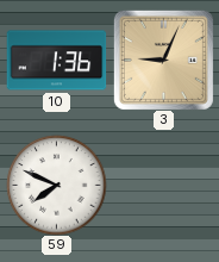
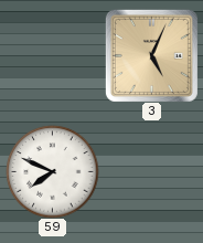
10: 1:36 -> none (56, 61)
3: 9:04 -> 5:04 (151, 55)
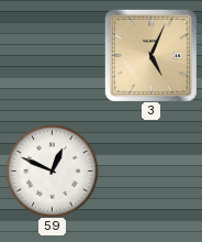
59: 7:49 -> 12:49 (52, 170)
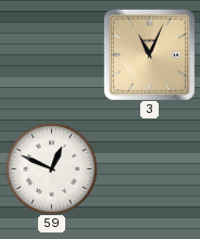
3: 5:04 -> 11:04 (149, 54)
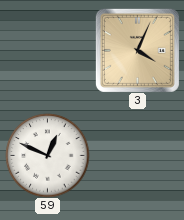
3: 11:04 -> 4:04 (137, 50)
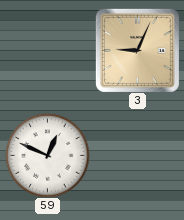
3: 4:04 -> 9:04 (137, 50)
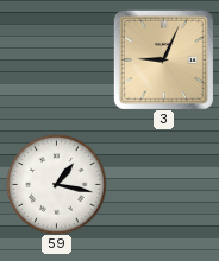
59: 12:49 -> 1:17 (56, 184)
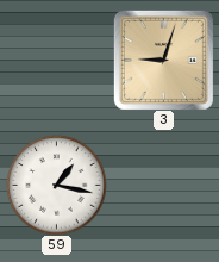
3: 9:04 -> 9:03 (163, 60)
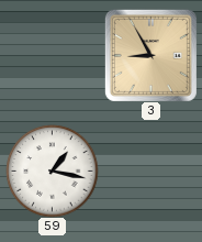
3: 9:03 -> 8:55 (150, 55)
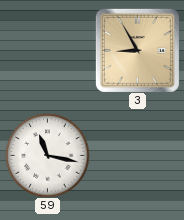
59: 1:17 -> 11:17 (47, 155)
